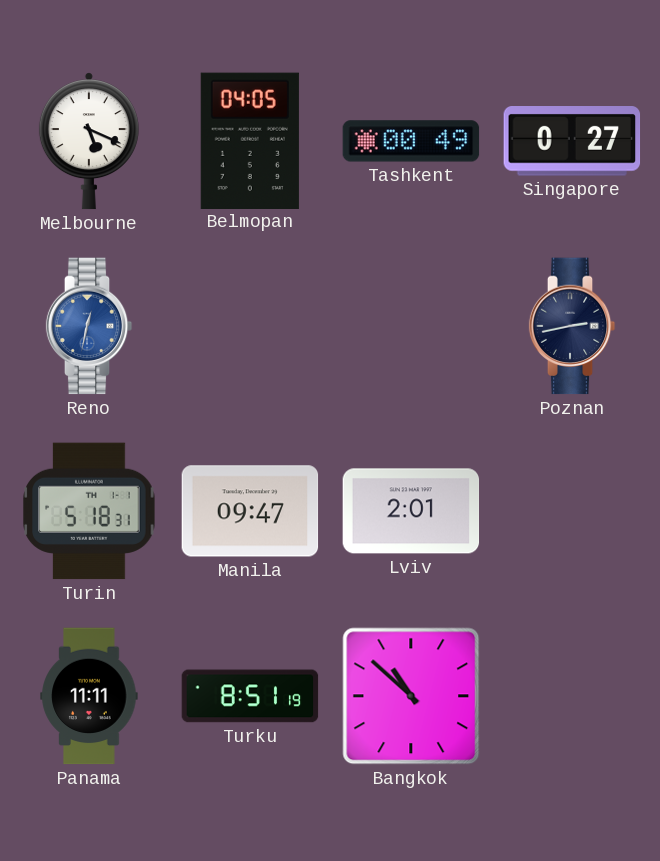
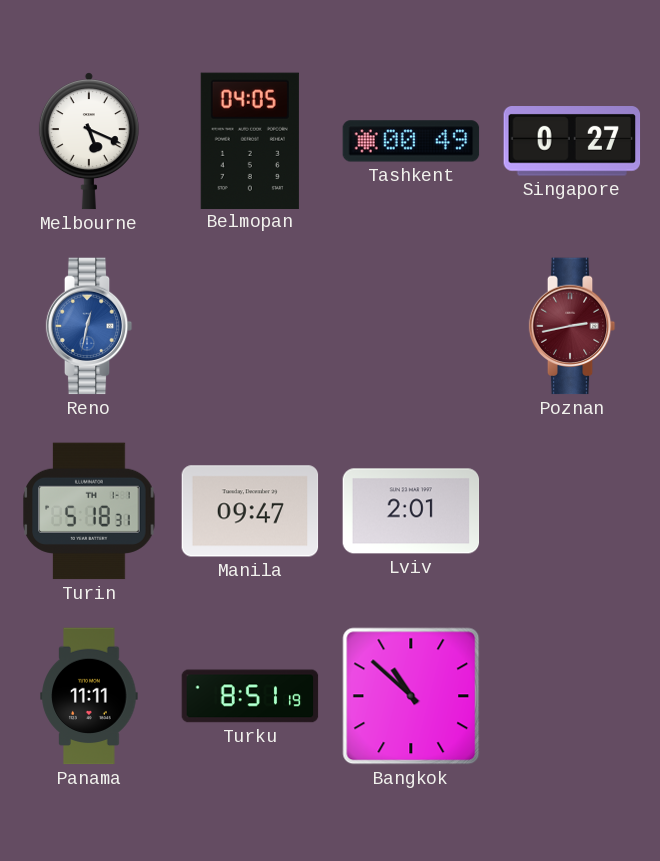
Poznan dial: navy -> burgundy (572, 326)
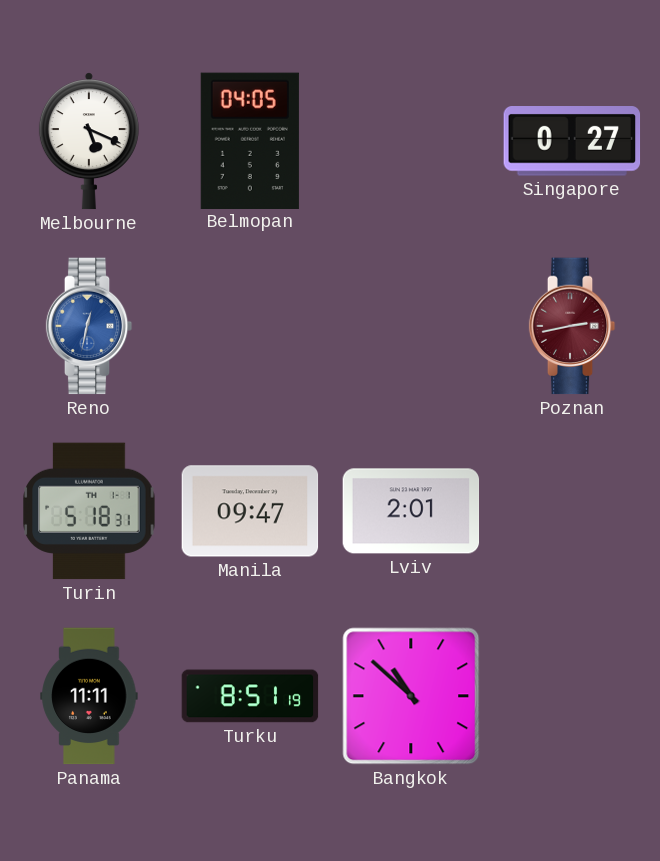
Tashkent: 00:49 -> none (411, 141)
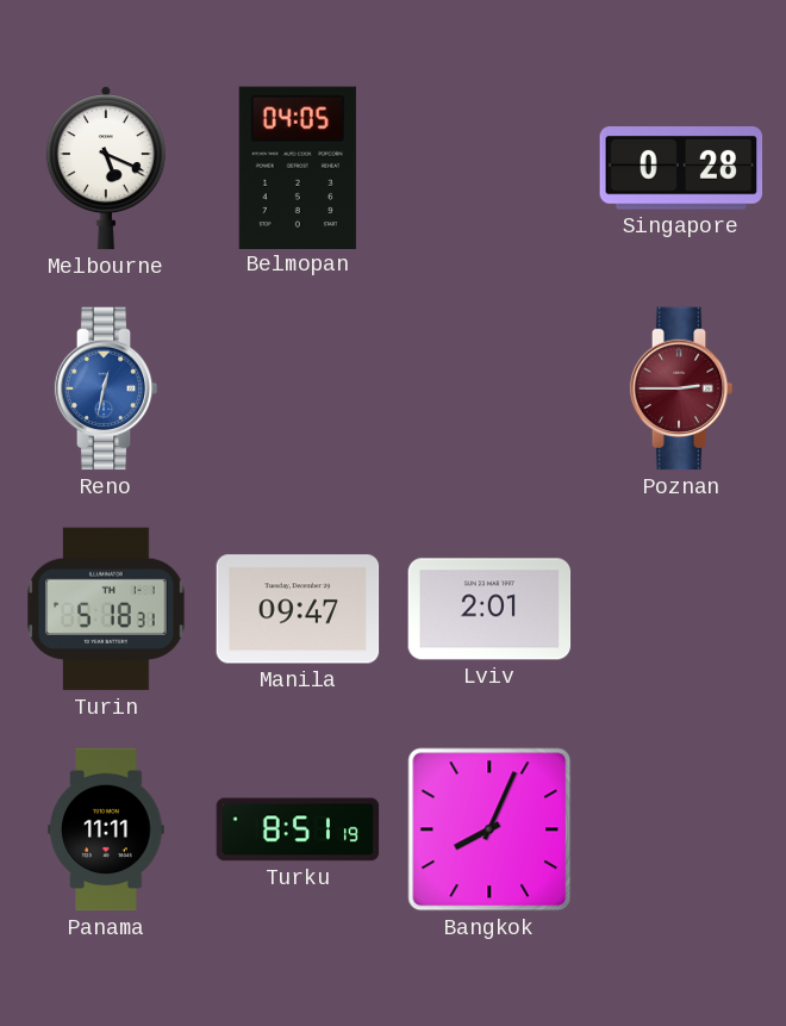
Singapore: 0:27 -> 0:28 (681, 168)
Poznan: 2:43 -> 2:45 (681, 388)
Bangkok: 10:52 -> 8:04 (489, 829)
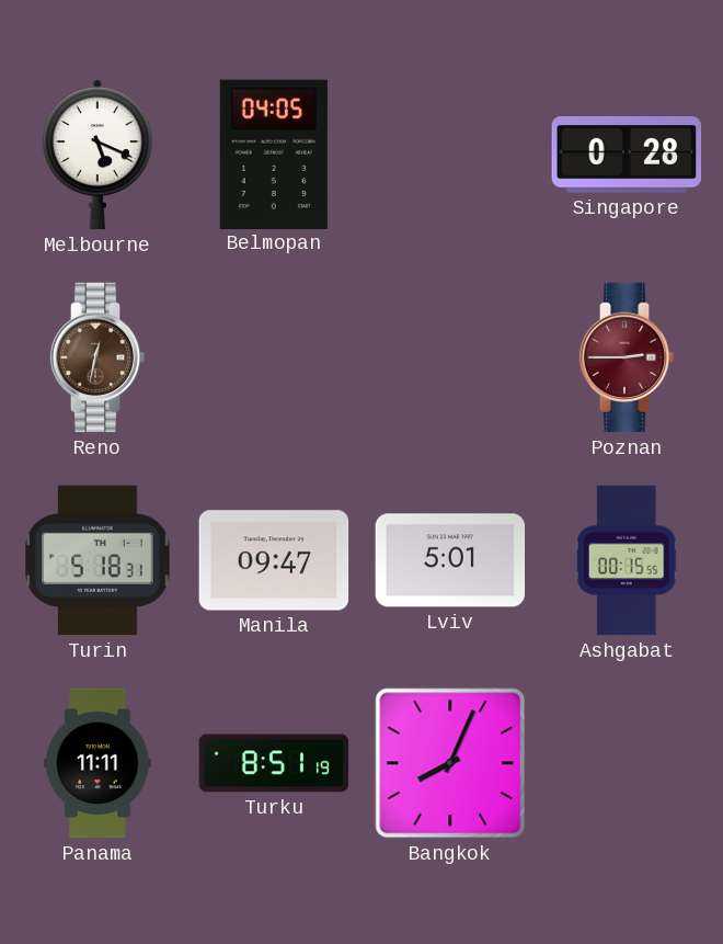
Reno dial: blue -> brown (97, 357)
Lviv: 2:01 -> 5:01 (450, 560)
Ashgabat: none -> 00:15 (628, 560)
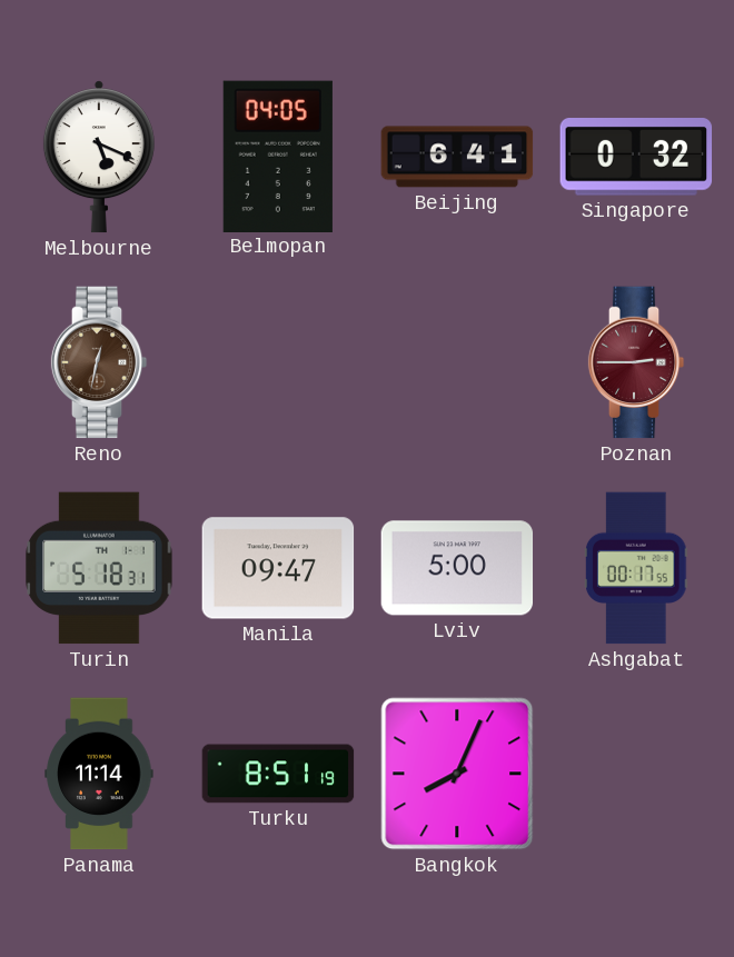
Beijing: none -> 6:41 (457, 157)
Singapore: 0:28 -> 0:32 (636, 157)
Lviv: 5:01 -> 5:00 (457, 568)
Ashgabat: 00:15 -> 00:17 (637, 568)
Panama: 11:11 -> 11:14 (99, 774)
